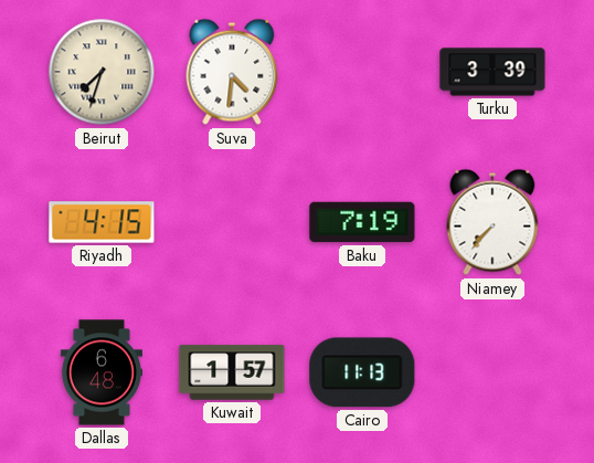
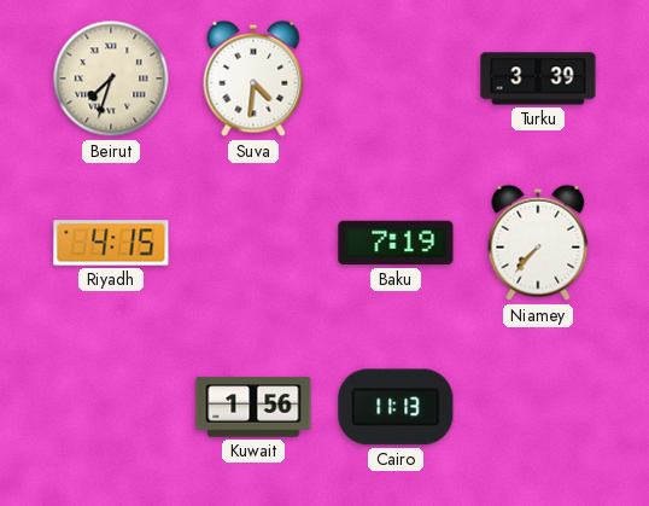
Dallas: 6:48 -> none (102, 372)
Kuwait: 1:57 -> 1:56 (253, 407)
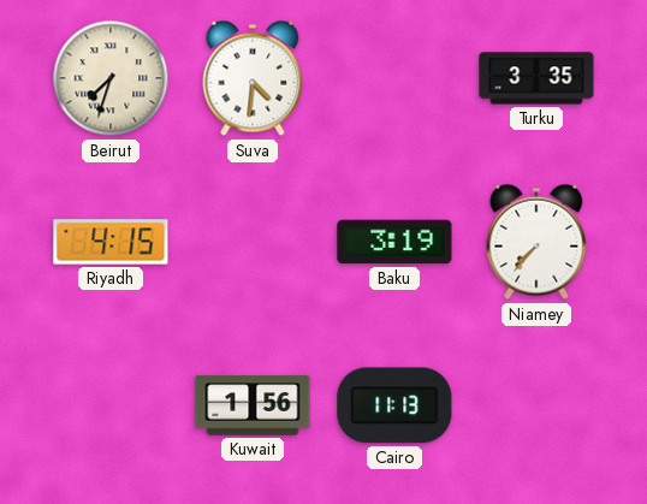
Turku: 3:39 -> 3:35 (536, 78)
Baku: 7:19 -> 3:19 (394, 242)
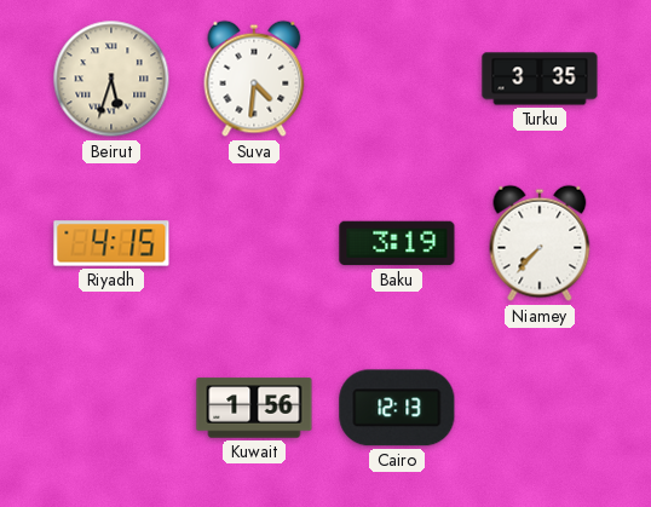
Beirut: 7:33 -> 5:33 (111, 79)
Cairo: 11:13 -> 12:13 (397, 408)
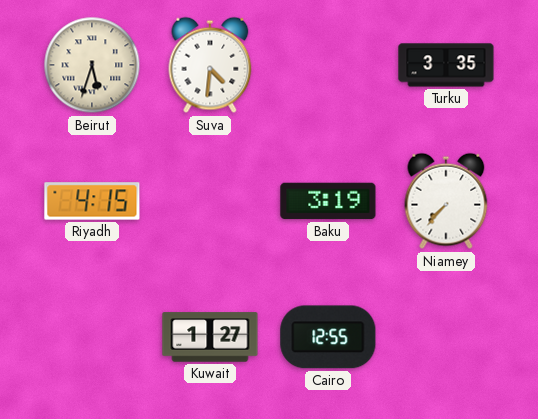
Kuwait: 1:56 -> 1:27 (210, 337)
Cairo: 12:13 -> 12:55 (328, 337)
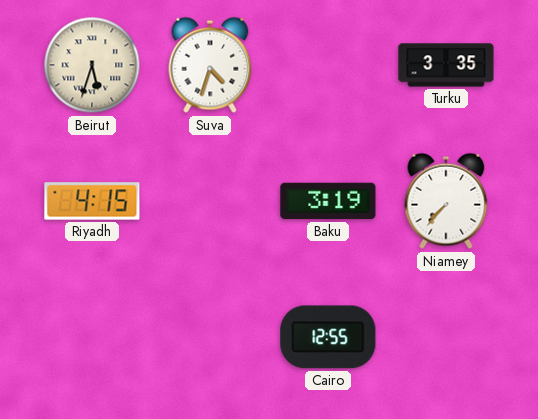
Suva: 4:31 -> 4:33 (210, 65)
Kuwait: 1:27 -> none (210, 337)
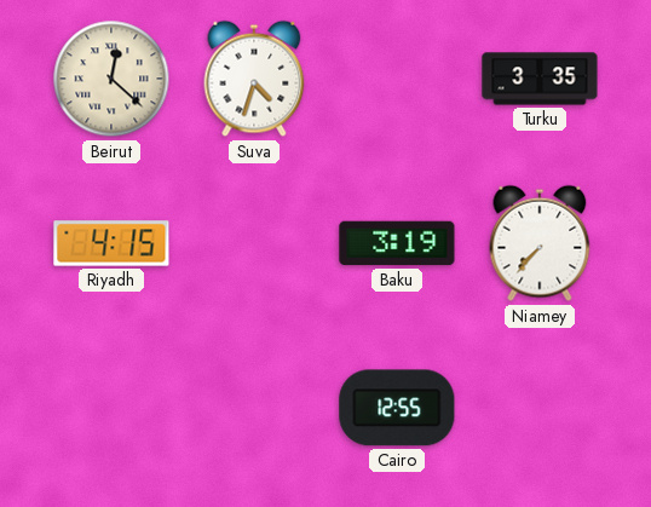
Beirut: 5:33 -> 12:22 (111, 79)
